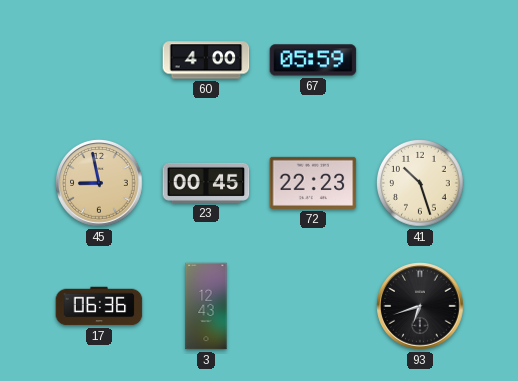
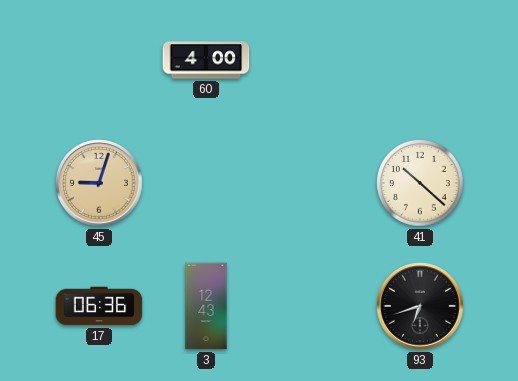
67: 05:59 -> none (313, 60)
45: 8:58 -> 9:03 (99, 183)
23: 00:45 -> none (206, 183)
72: 22:23 -> none (313, 183)
41: 10:27 -> 10:22 (421, 184)
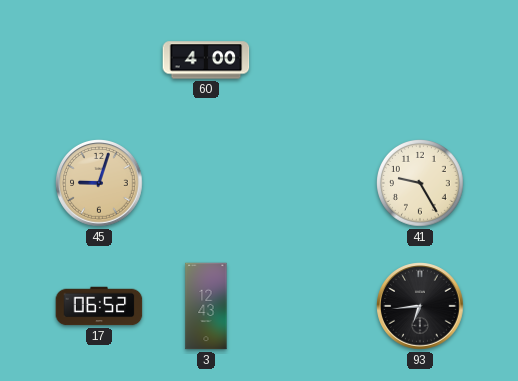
41: 10:22 -> 9:25 (421, 184)
17: 06:36 -> 06:52 (99, 306)
93: 6:42 -> 6:44 (420, 306)
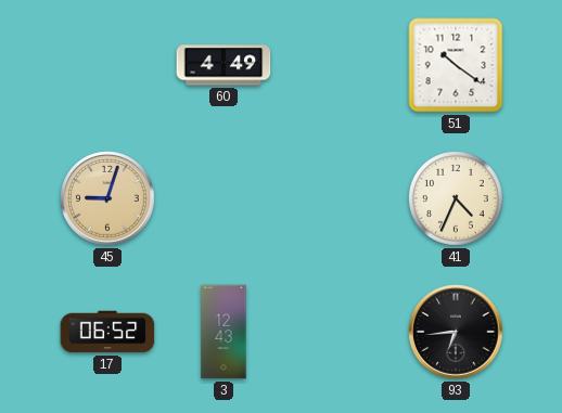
60: 4:00 -> 4:49 (223, 65)
51: none -> 10:21 (456, 65)
41: 9:25 -> 4:34 (457, 199)
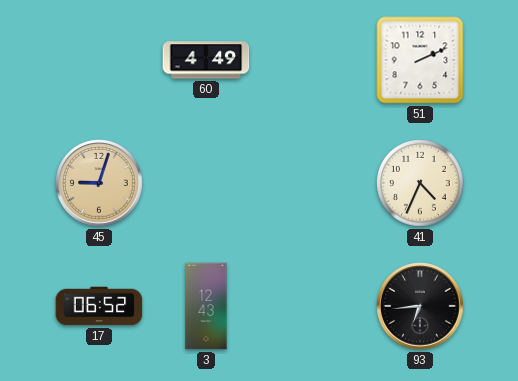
51: 10:21 -> 2:11 (420, 60)
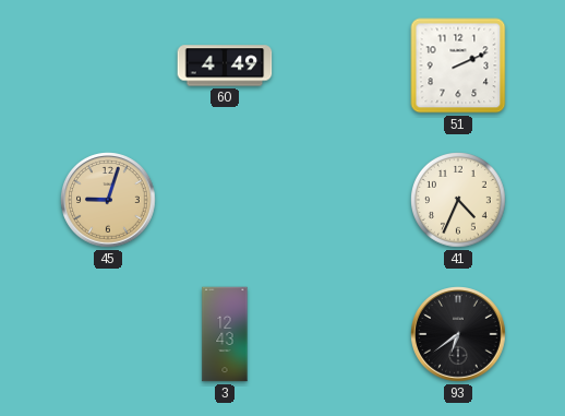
17: 06:52 -> none (99, 306)
93: 6:44 -> 6:39 (458, 334)
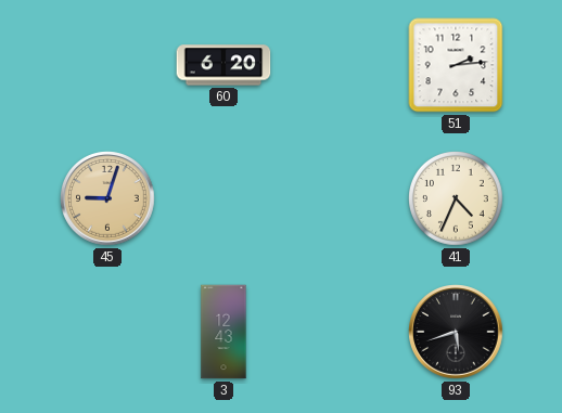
60: 4:49 -> 6:20 (223, 65)
51: 2:11 -> 2:14 (456, 65)
93: 6:39 -> 5:42 (456, 332)
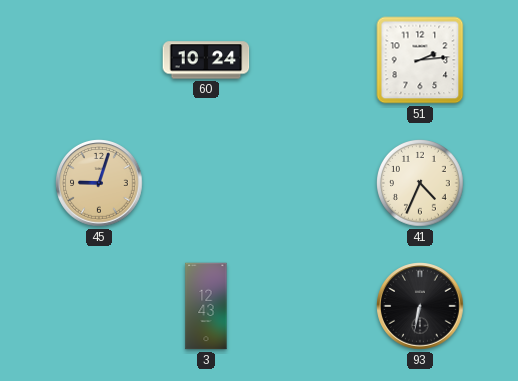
60: 6:20 -> 10:24 (206, 60)
93: 5:42 -> 6:32 (420, 306)
